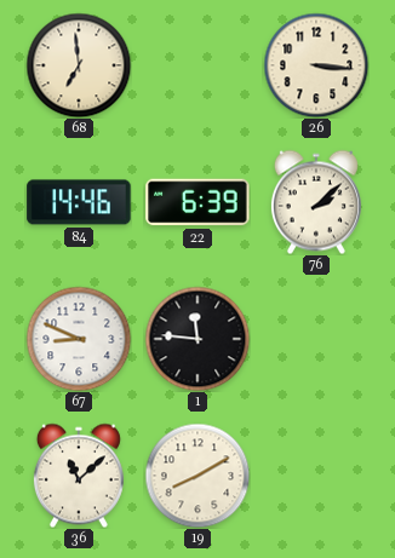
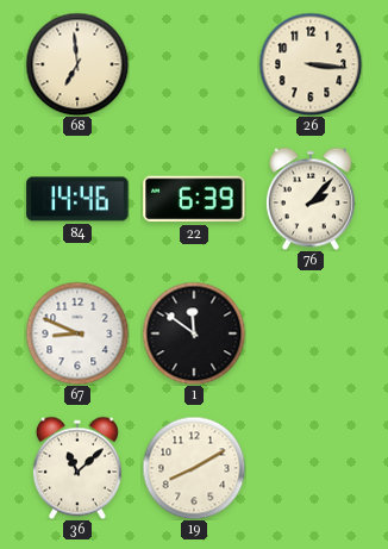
76: 2:08 -> 2:07 (311, 199)
1: 11:46 -> 11:51 (194, 333)
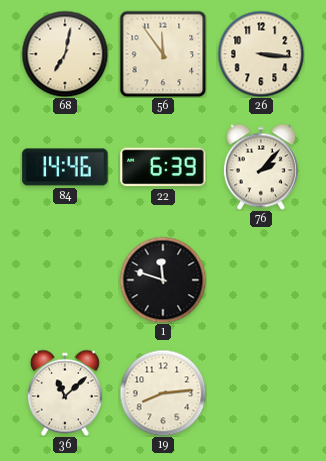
68: 6:59 -> 7:02 (65, 54)
56: none -> 11:54 (163, 54)
67: 8:49 -> none (77, 333)
1: 11:51 -> 11:48 (163, 280)
19: 8:10 -> 8:14 (163, 393)
